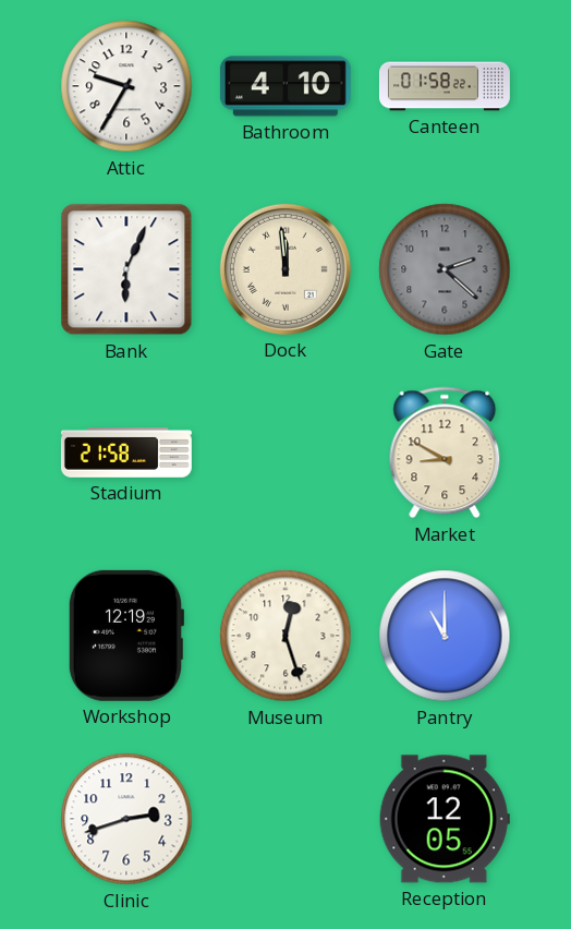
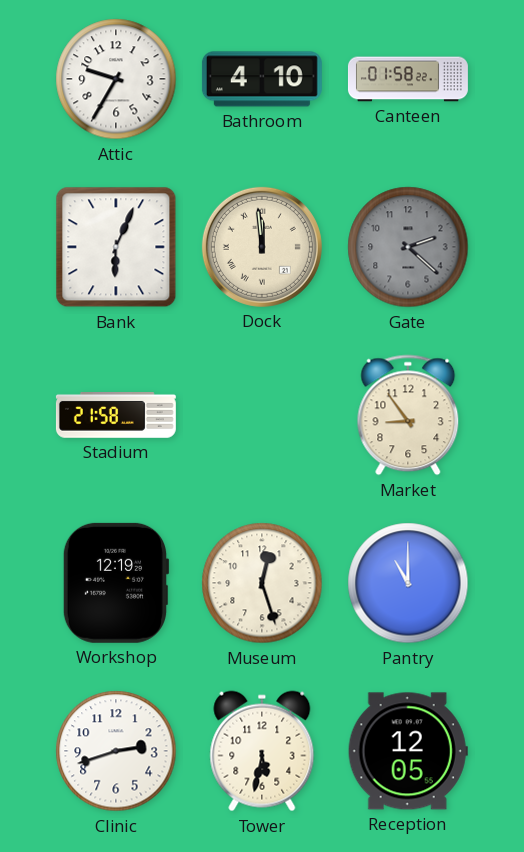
Market: 8:50 -> 8:54 (408, 415)
Tower: none -> 5:32 (262, 751)
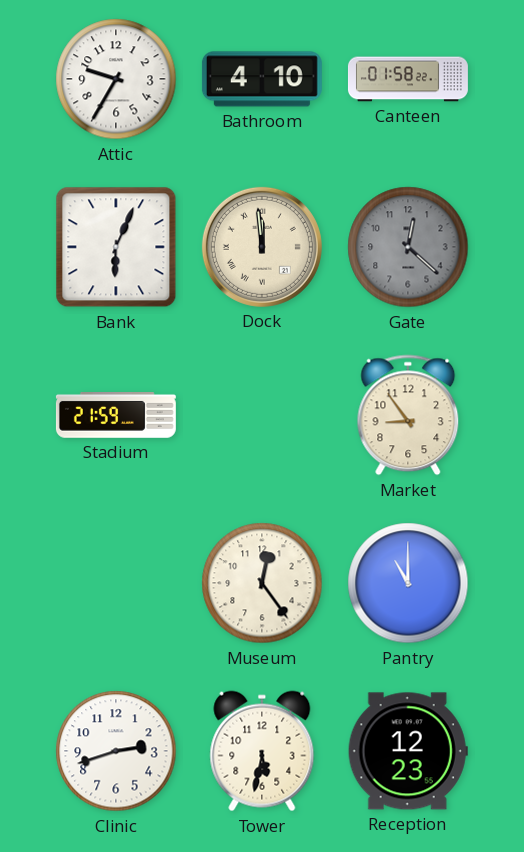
Gate: 2:22 -> 12:22 (408, 247)
Stadium: 21:58 -> 21:59 (116, 416)
Workshop: 12:19 -> none (116, 583)
Museum: 12:27 -> 12:24 (262, 583)
Reception: 12:05 -> 12:23 (408, 751)
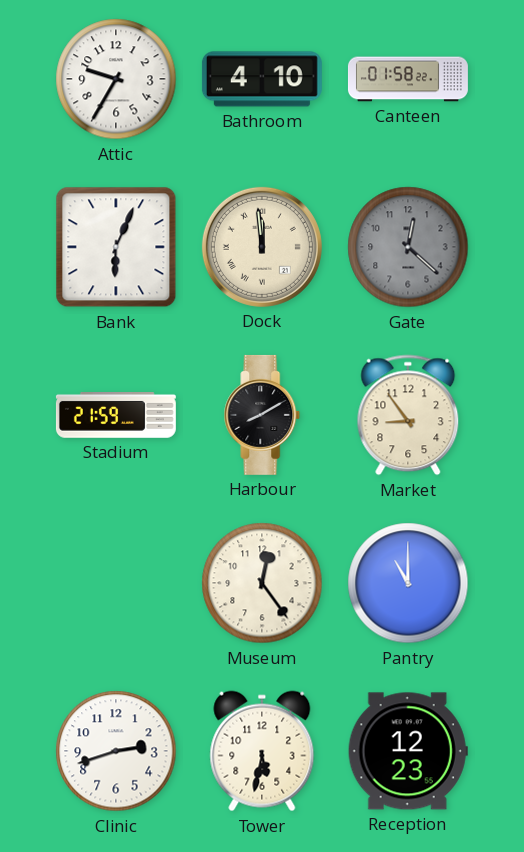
Harbour: none -> 8:10 (262, 415)
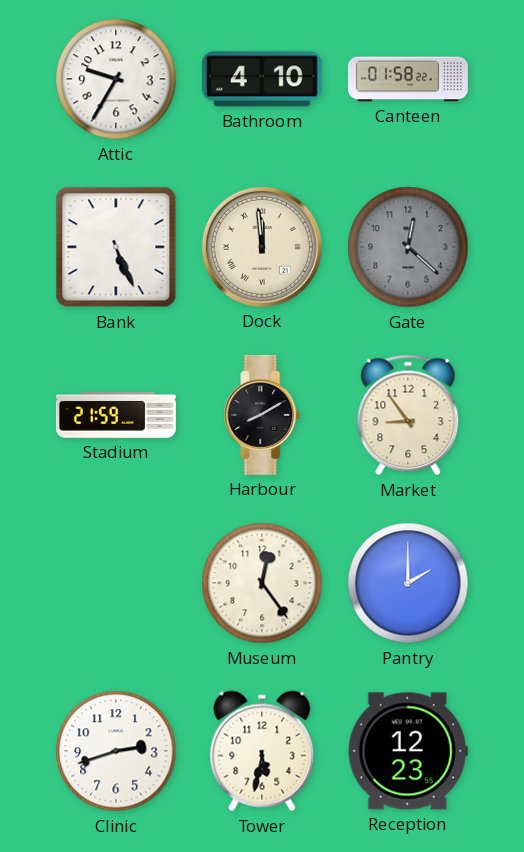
Bank: 6:04 -> 5:26 (116, 247)
Pantry: 11:00 -> 2:00 (408, 583)
